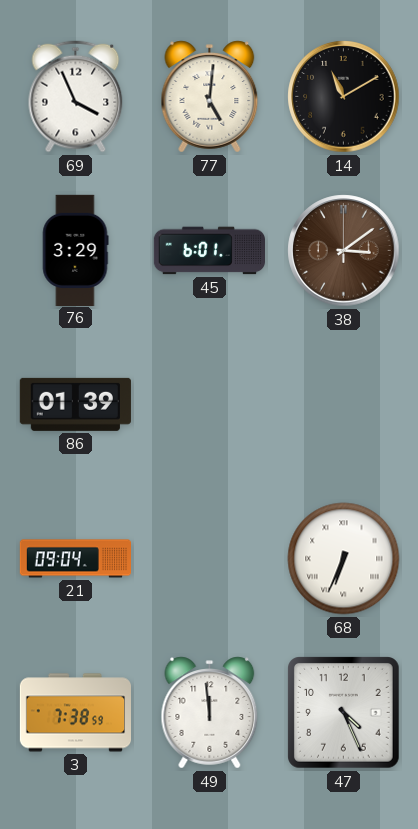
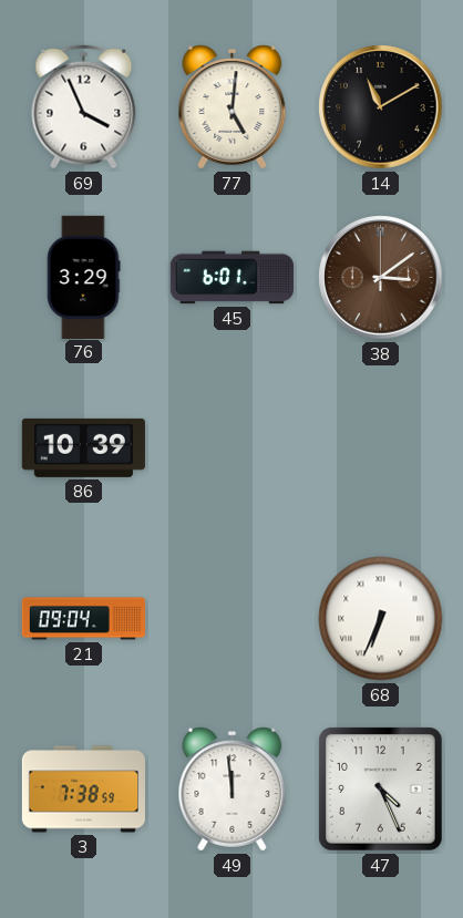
86: 01:39 -> 10:39 (83, 447)
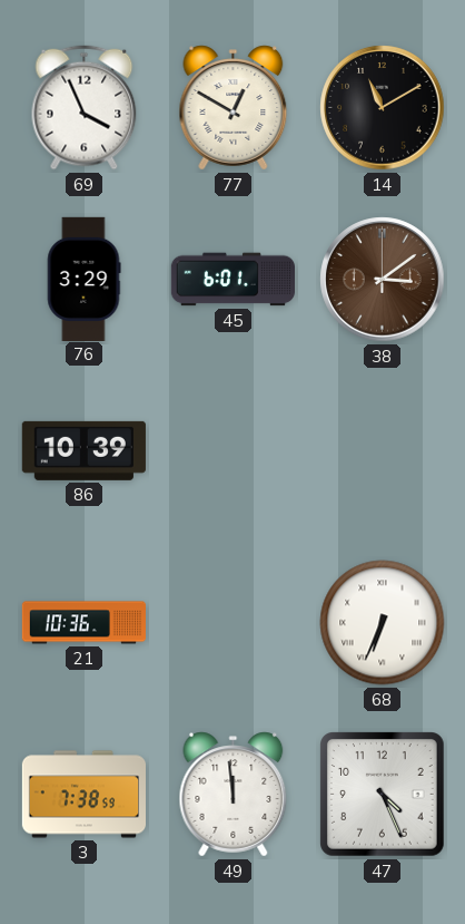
77: 5:01 -> 12:50 (234, 108)
21: 09:04 -> 10:36 (83, 623)
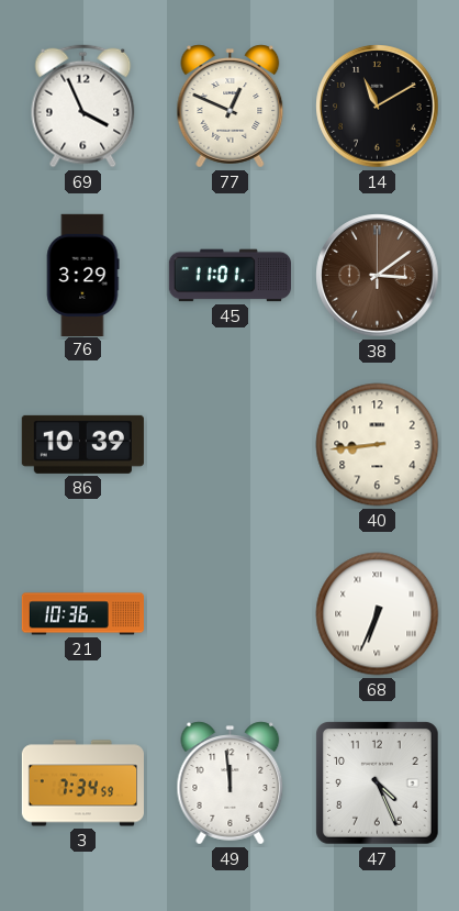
77: 12:50 -> 12:49 (231, 107)
45: 6:01 -> 11:01 (229, 276)
40: none -> 8:44 (378, 445)
3: 7:38 -> 7:34 (82, 784)
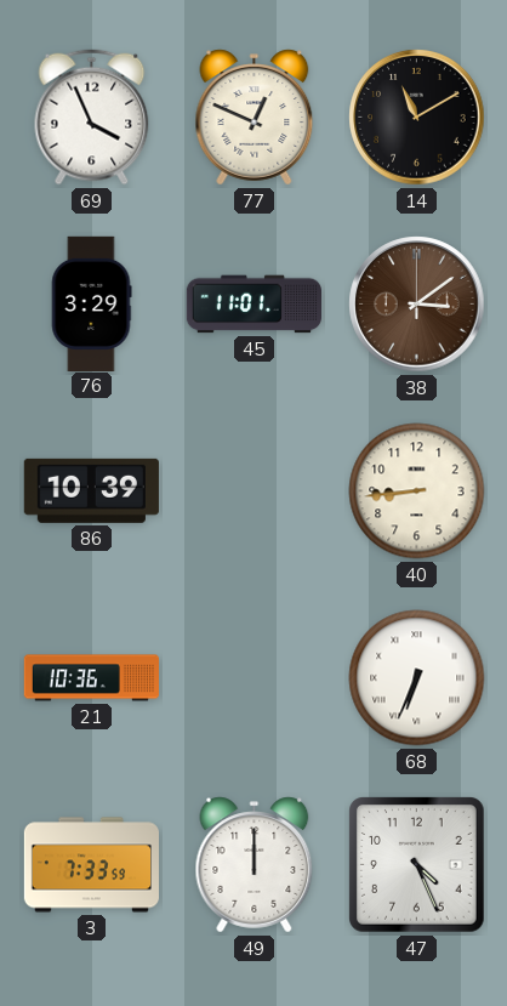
3: 7:34 -> 7:33 (91, 865)
49: 11:59 -> 12:00 (255, 865)
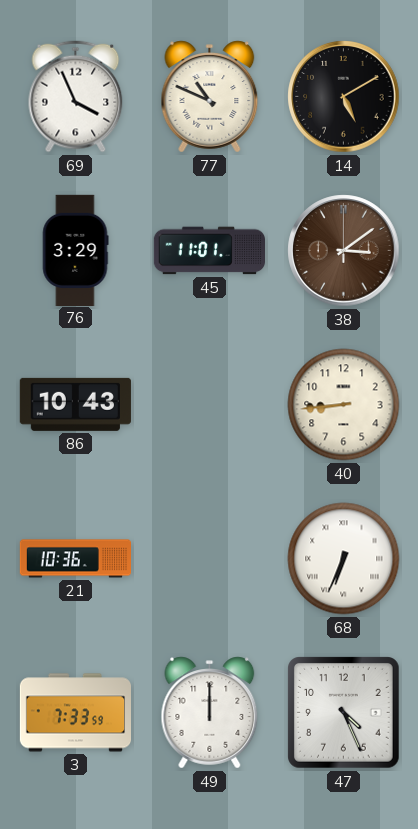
77: 12:49 -> 10:49 (210, 97)
14: 11:10 -> 5:10 (344, 97)
86: 10:39 -> 10:43 (75, 404)
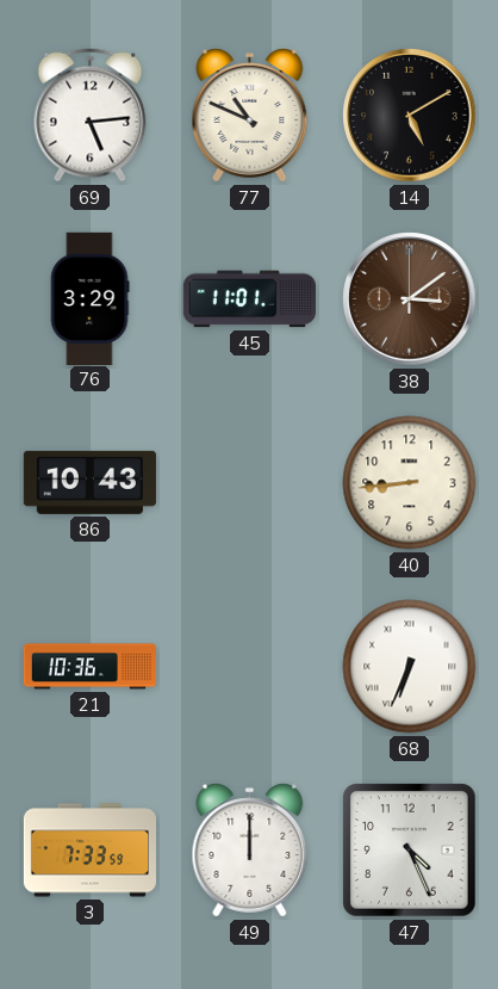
69: 3:56 -> 5:14 (91, 116)
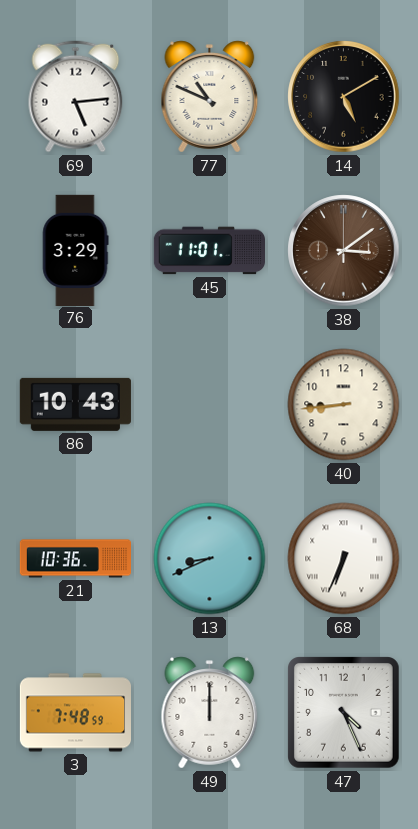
13: none -> 8:41 (210, 559)
3: 7:33 -> 7:48 (75, 713)
